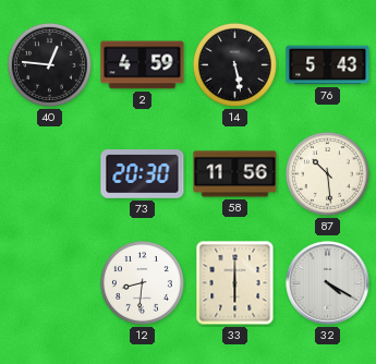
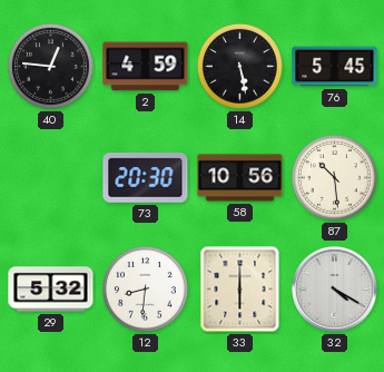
76: 5:43 -> 5:45 (335, 67)
58: 11:56 -> 10:56 (240, 178)
29: none -> 5:32 (51, 290)
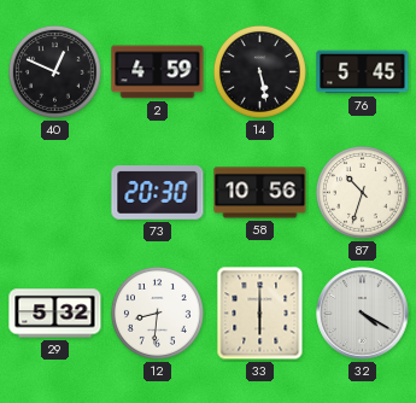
40: 12:46 -> 12:49 (54, 71)
87: 10:29 -> 10:33 (362, 192)
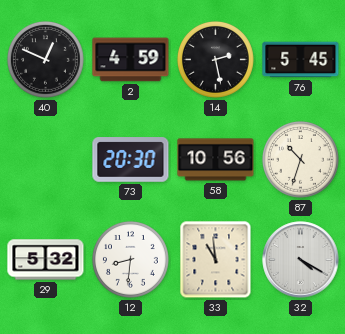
14: 5:28 -> 2:28 (215, 59)
33: 6:00 -> 10:59 (216, 260)
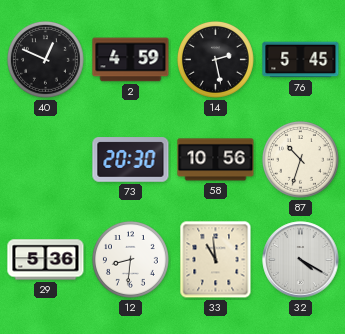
29: 5:32 -> 5:36 (46, 260)
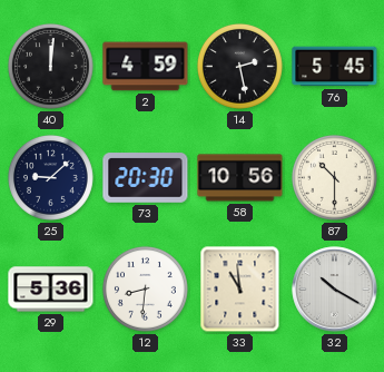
40: 12:49 -> 12:01 (50, 66)
25: none -> 9:08 (50, 177)
87: 10:33 -> 10:30 (334, 177)
32: 4:20 -> 10:20 (335, 290)
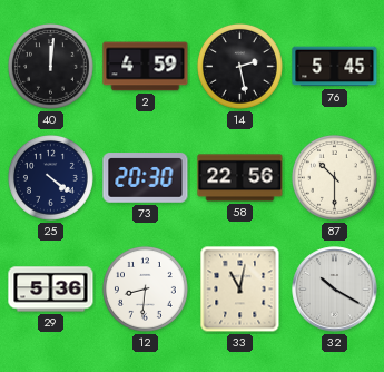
25: 9:08 -> 4:21 (50, 177)
58: 10:56 -> 22:56 (240, 178)
33: 10:59 -> 11:02 (240, 290)
